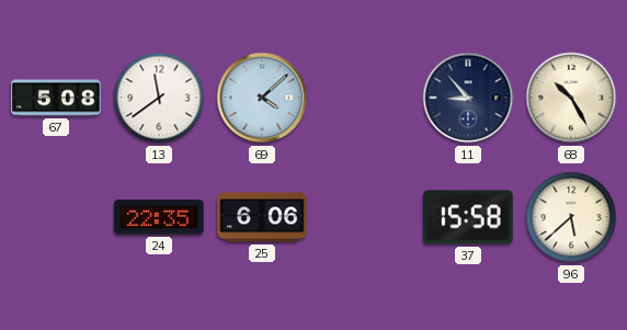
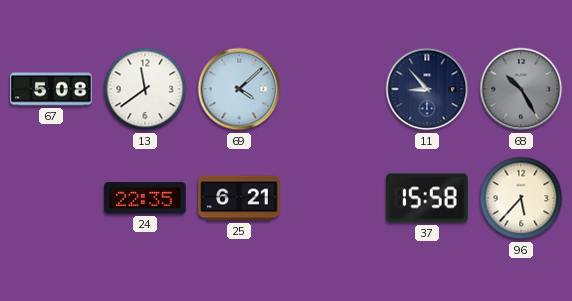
68 dial: cream -> grey (521, 89)
25: 6:06 -> 6:21 (239, 198)
96: 5:38 -> 5:37 (521, 198)
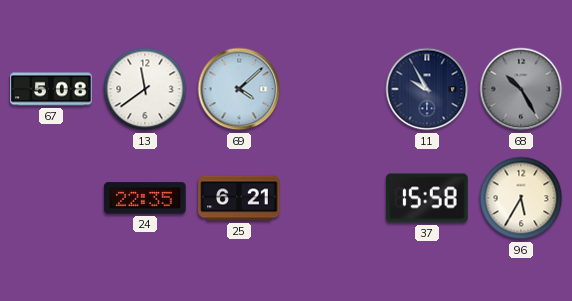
11: 8:53 -> 9:55 (427, 89)
96: 5:37 -> 5:35 (521, 198)
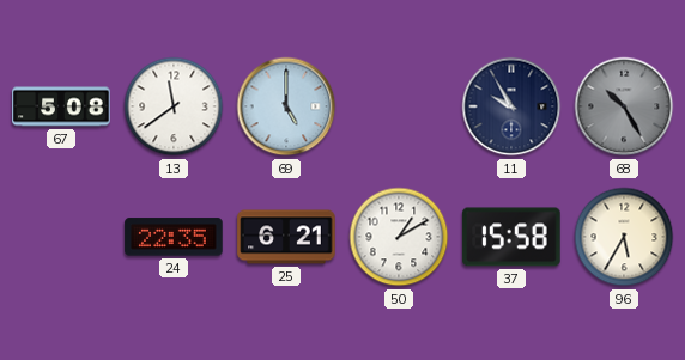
69: 4:08 -> 5:00 (286, 106)
50: none -> 1:10 (399, 237)
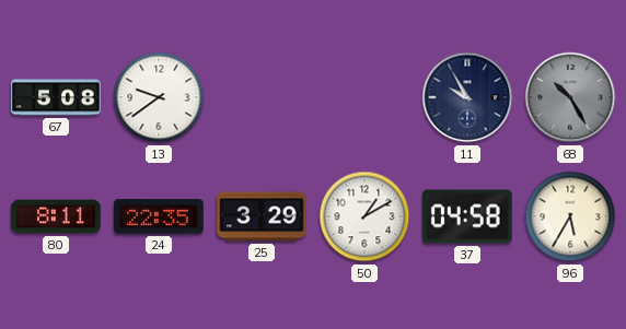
13: 11:39 -> 9:39 (159, 97)
69: 5:00 -> none (286, 106)
80: none -> 8:11 (56, 216)
25: 6:21 -> 3:29 (262, 216)
37: 15:58 -> 04:58 (467, 216)
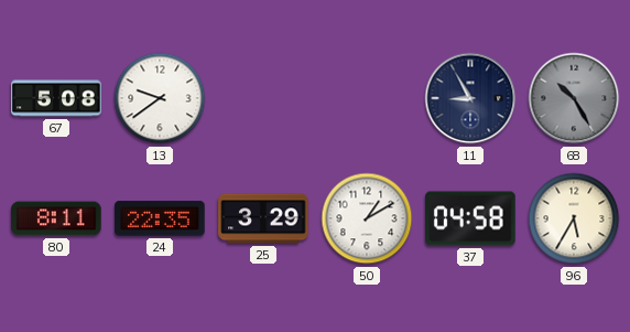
11: 9:55 -> 8:55 (470, 98)
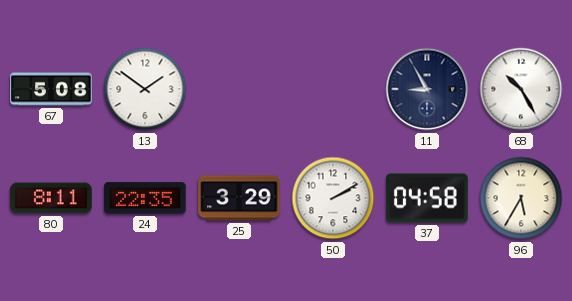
13: 9:39 -> 1:51 (145, 89)
68 dial: grey -> white (521, 89)
50: 1:10 -> 2:10 (333, 198)
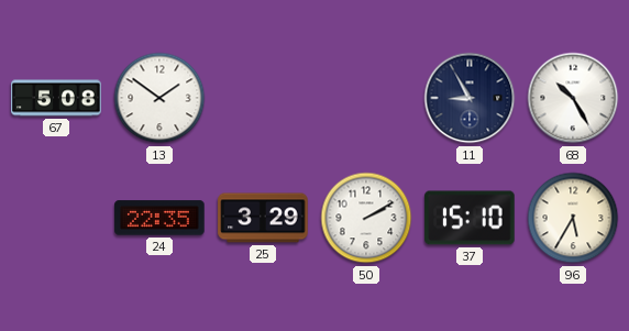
80: 8:11 -> none (51, 198)
37: 04:58 -> 15:10 (470, 218)
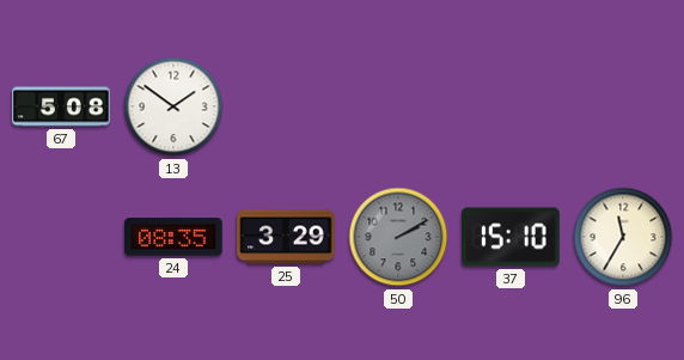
11: 8:55 -> none (470, 98)
68: 10:25 -> none (573, 98)
24: 22:35 -> 08:35 (173, 237)
50 dial: white -> grey (398, 237)
96: 5:35 -> 11:35 (623, 237)
